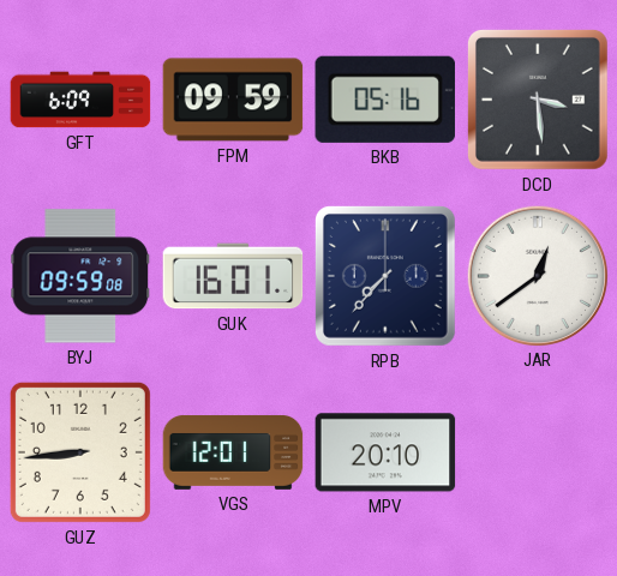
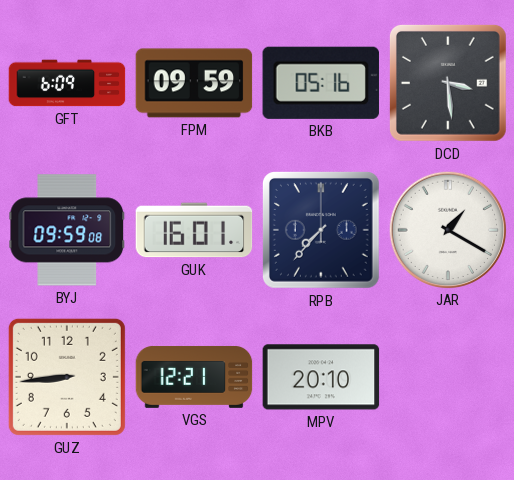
JAR: 12:39 -> 1:20 (447, 229)
VGS: 12:01 -> 12:21 (194, 377)
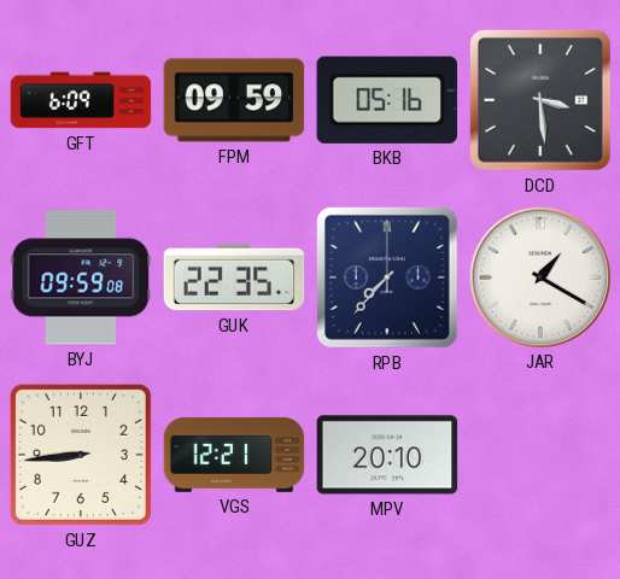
GUK: 16:01 -> 22:35 (234, 277)
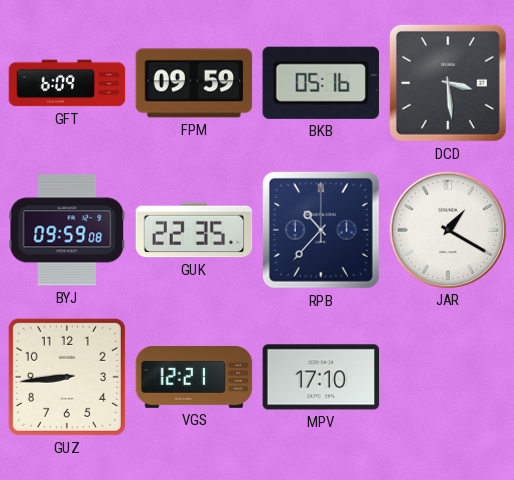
RPB: 7:37 -> 10:37 (321, 230)
MPV: 20:10 -> 17:10 (321, 377)
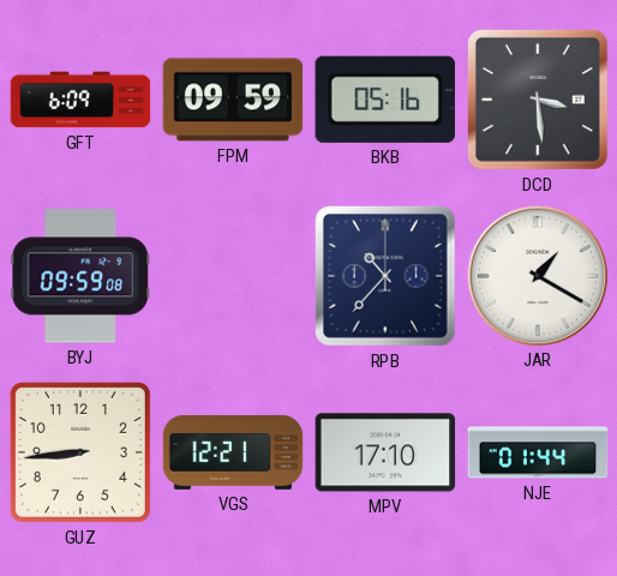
GUK: 22:35 -> none (194, 230)
NJE: none -> 01:44 (538, 452)
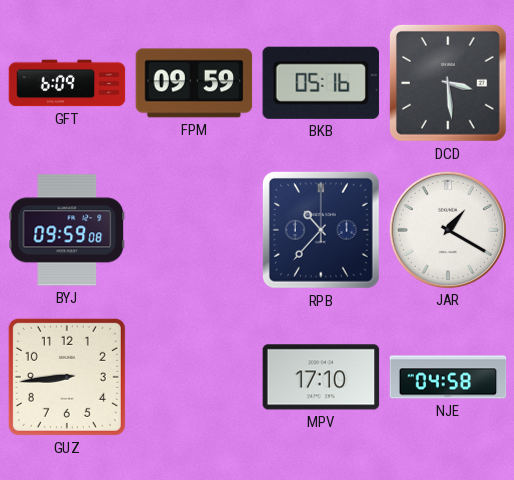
VGS: 12:21 -> none (233, 452)
NJE: 01:44 -> 04:58 (448, 377)
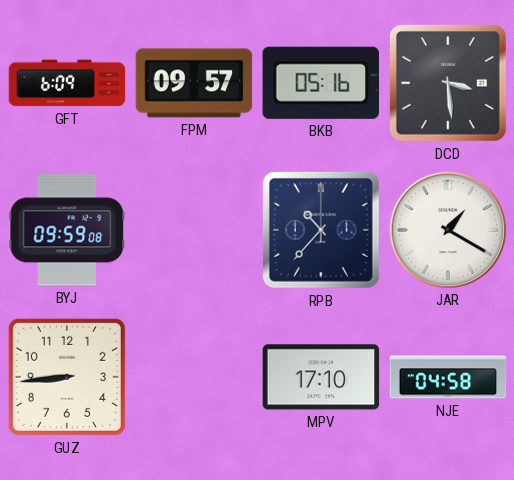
FPM: 09:59 -> 09:57 (194, 83)
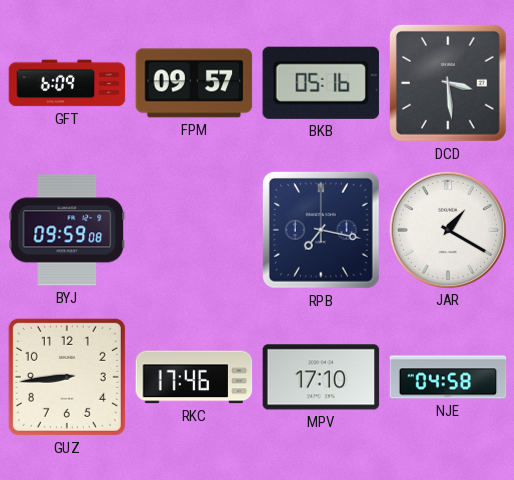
RPB: 10:37 -> 7:17 (321, 230)
RKC: none -> 17:46 (194, 377)
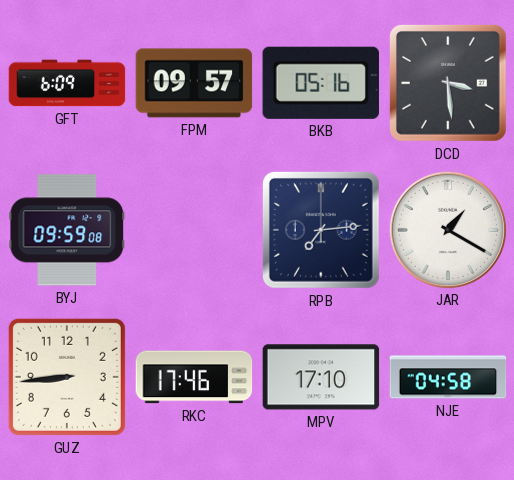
RPB: 7:17 -> 7:14 (321, 230)
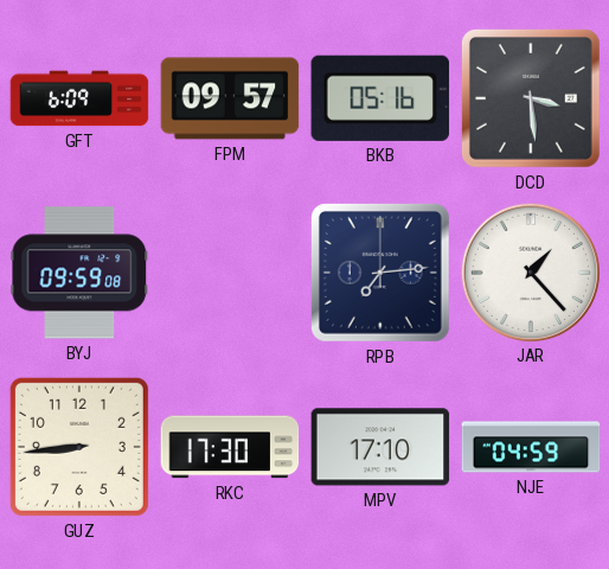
JAR: 1:20 -> 1:23 (530, 271)
RKC: 17:46 -> 17:30 (230, 447)
NJE: 04:58 -> 04:59 (531, 447)
